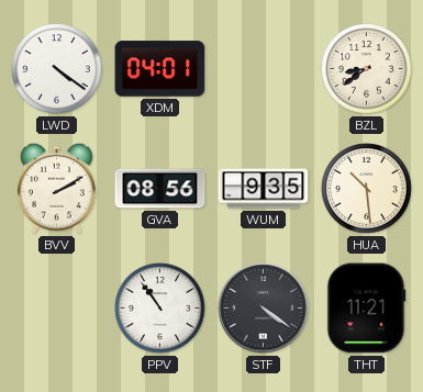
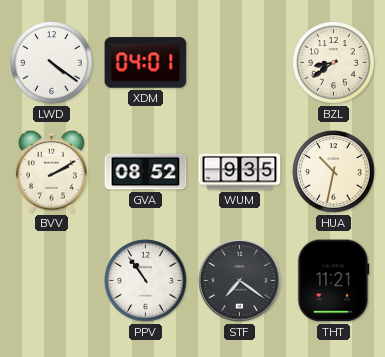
GVA: 08:56 -> 08:52 (146, 172)
HUA: 10:29 -> 10:32 (334, 172)
STF: 4:21 -> 7:21 (240, 281)
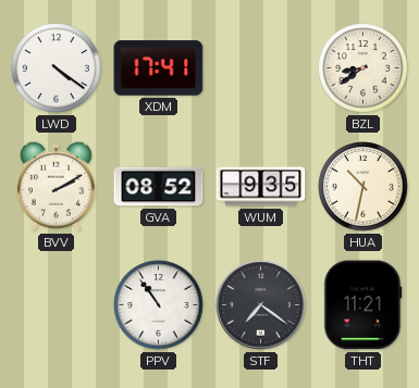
XDM: 04:01 -> 17:41 (159, 68)
